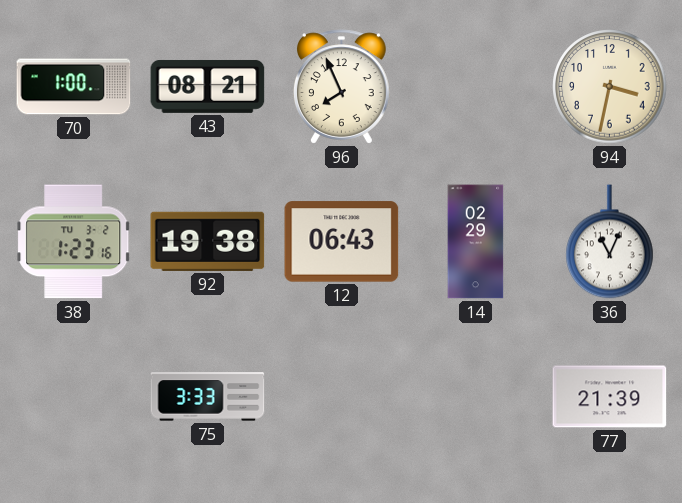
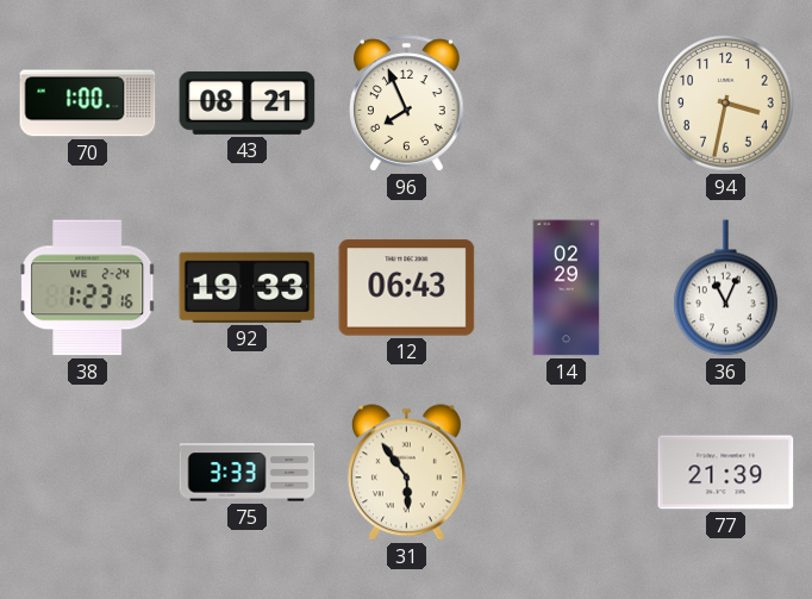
38 date: TU 3-2 -> WE 2-24 (88, 288)
92: 19:38 -> 19:33 (248, 287)
31: none -> 5:54 (406, 473)
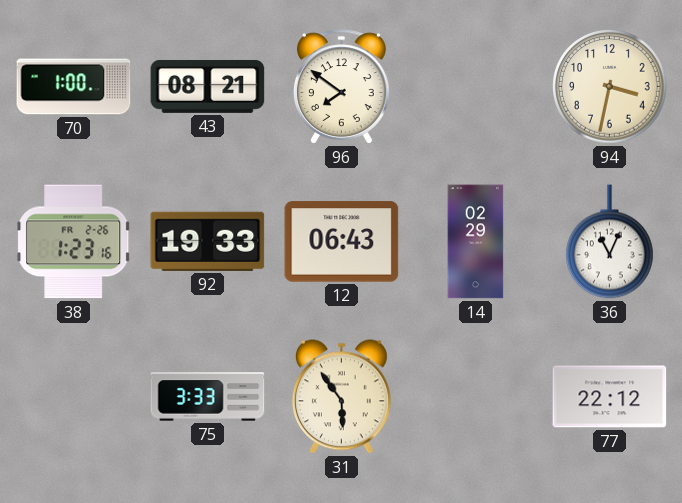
96: 7:56 -> 7:51 (341, 87)
38 date: WE 2-24 -> FR 2-26 (74, 242)
77: 21:39 -> 22:12 (610, 397)
